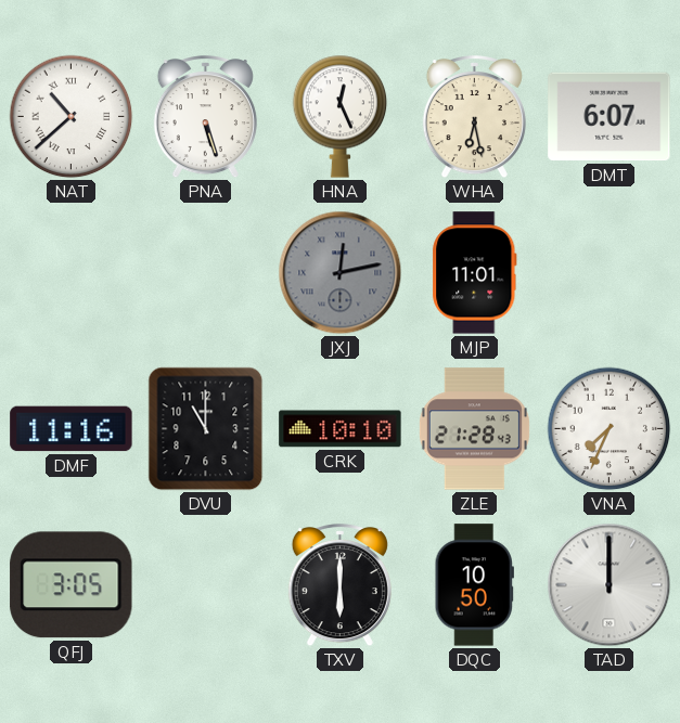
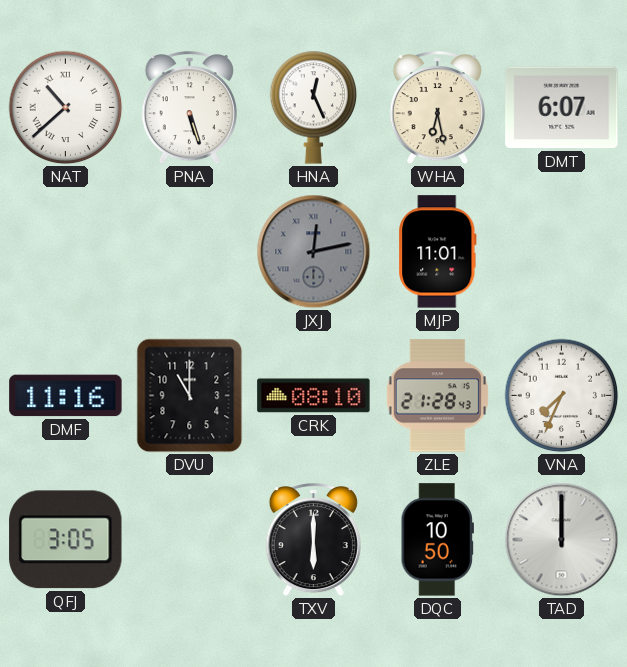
CRK: 10:10 -> 08:10 (314, 396)
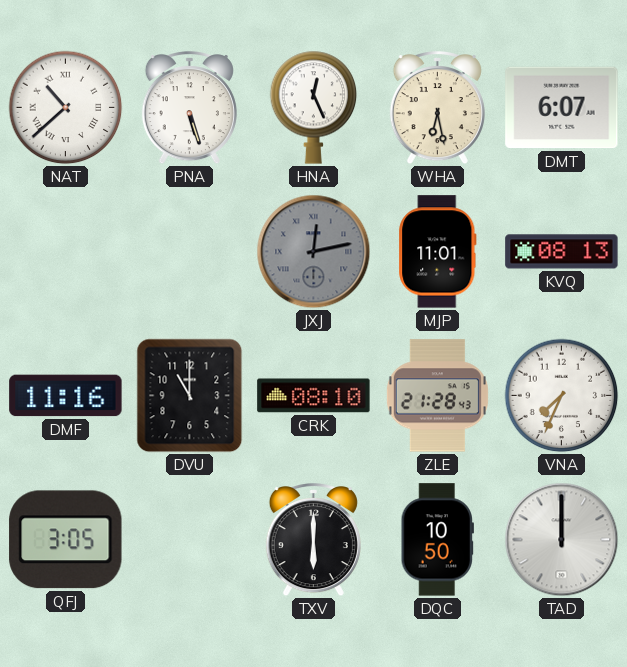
KVQ: none -> 08:13 (562, 252)
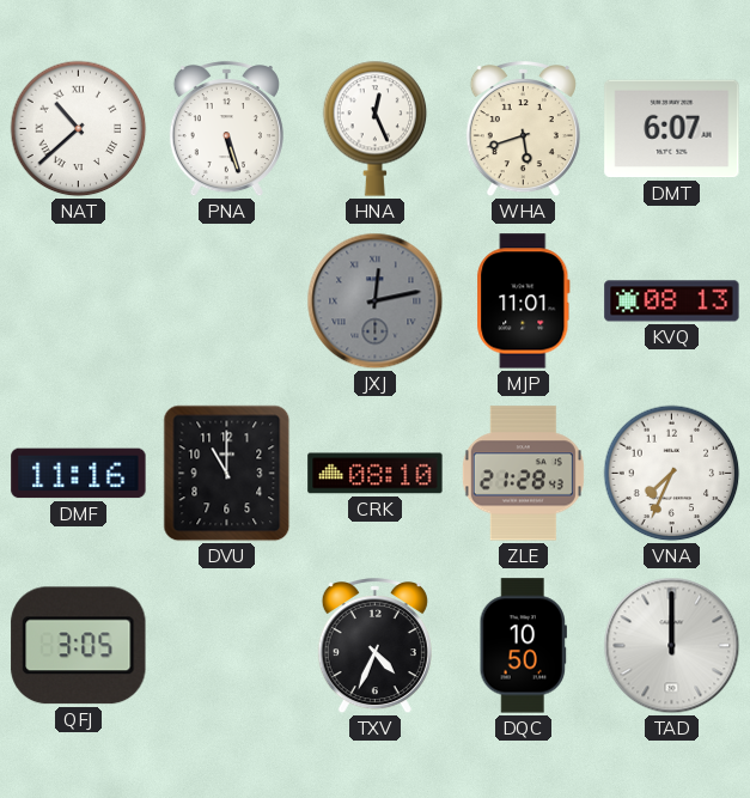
WHA: 6:28 -> 5:42 (523, 129)
TXV: 6:00 -> 4:34 (374, 646)
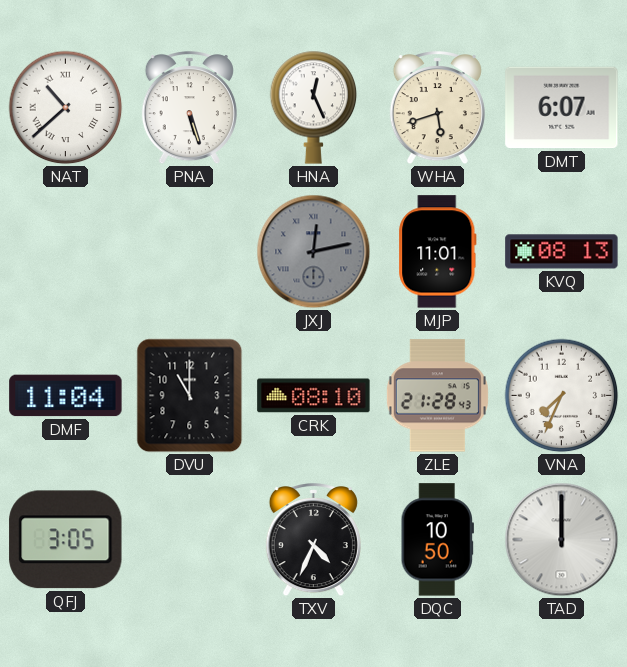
DMF: 11:16 -> 11:04 (66, 396)
